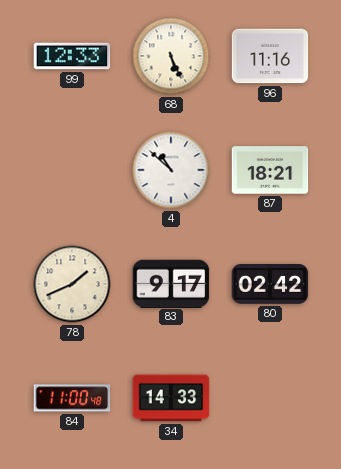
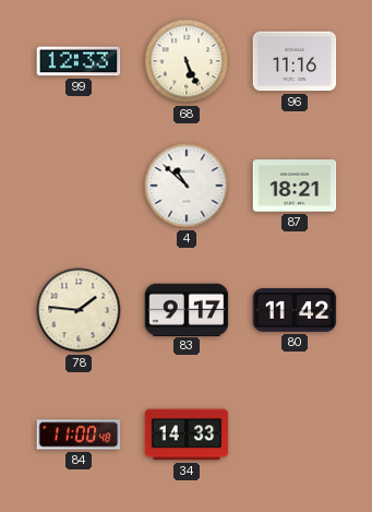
78: 1:41 -> 1:46 (79, 310)
80: 02:42 -> 11:42 (295, 311)
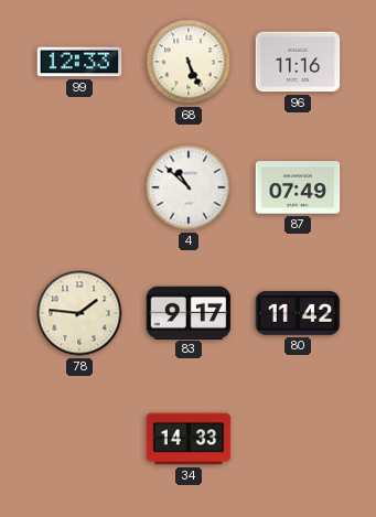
87: 18:21 -> 07:49 (298, 187)
84: 11:00 -> none (79, 434)
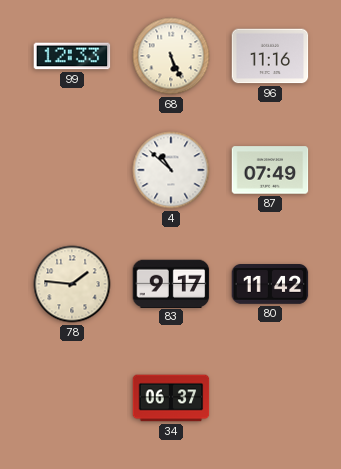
34: 14:33 -> 06:37 (171, 398)
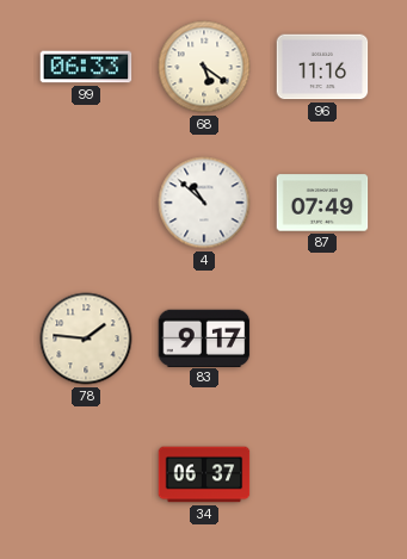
99: 12:33 -> 06:33 (86, 67)
68: 5:26 -> 5:21 (204, 67)
80: 11:42 -> none (270, 285)
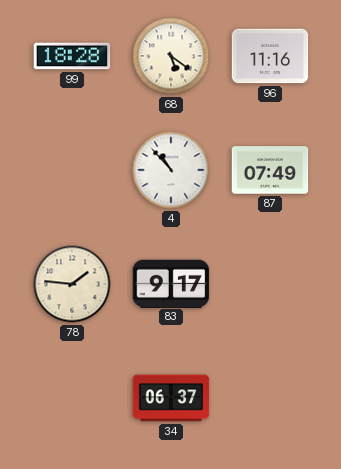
99: 06:33 -> 18:28 (72, 56)
4: 10:52 -> 10:53 (171, 170)
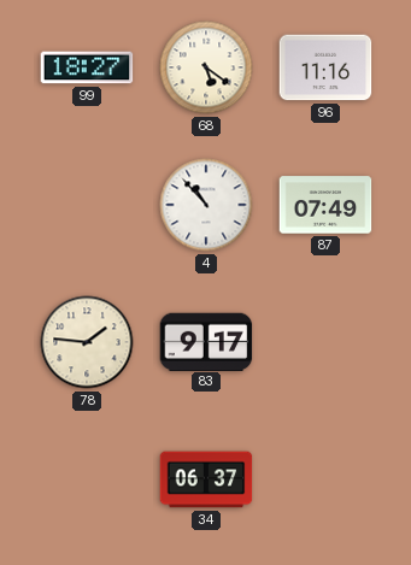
99: 18:28 -> 18:27 (87, 67)
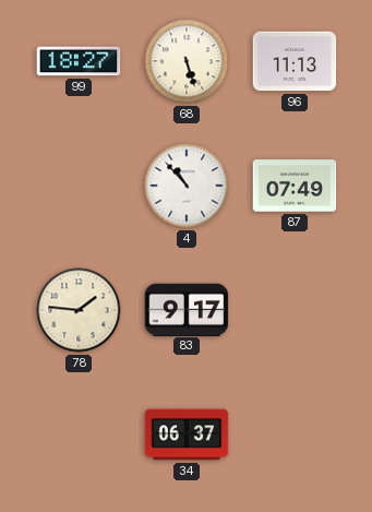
68: 5:21 -> 5:27 (187, 61)
96: 11:16 -> 11:13 (295, 61)
